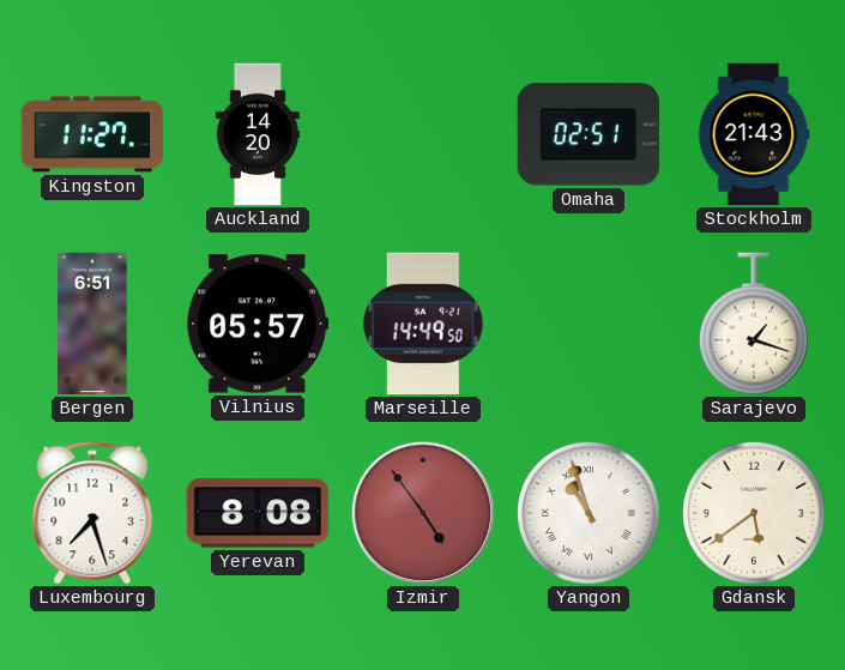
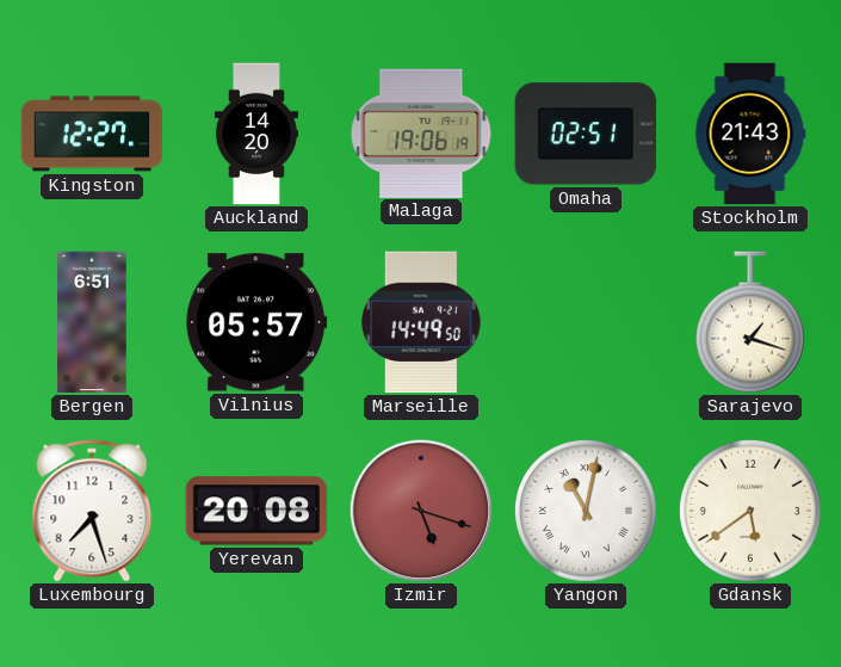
Kingston: 11:27 -> 12:27 (92, 134)
Malaga: none -> 19:06 (421, 132)
Yerevan: 8:08 -> 20:08 (256, 511)
Izmir: 4:54 -> 5:18 (421, 511)
Yangon: 10:57 -> 11:02 (587, 512)
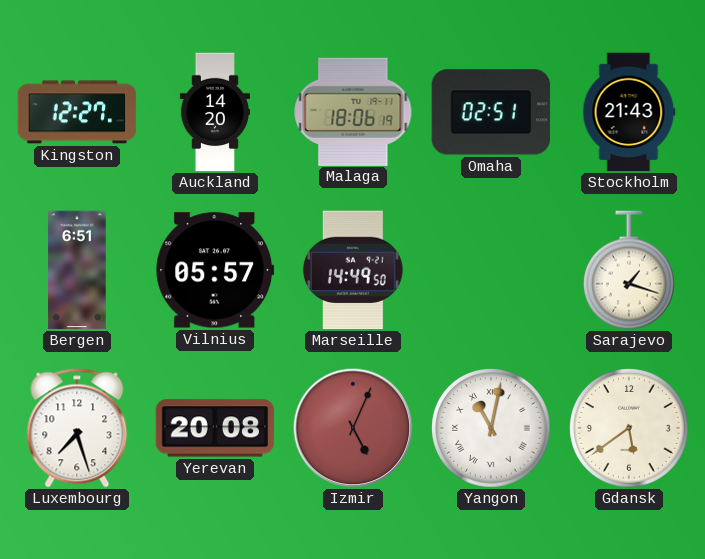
Malaga: 19:06 -> 18:06 (353, 111)
Izmir: 5:18 -> 5:04 (353, 428)
